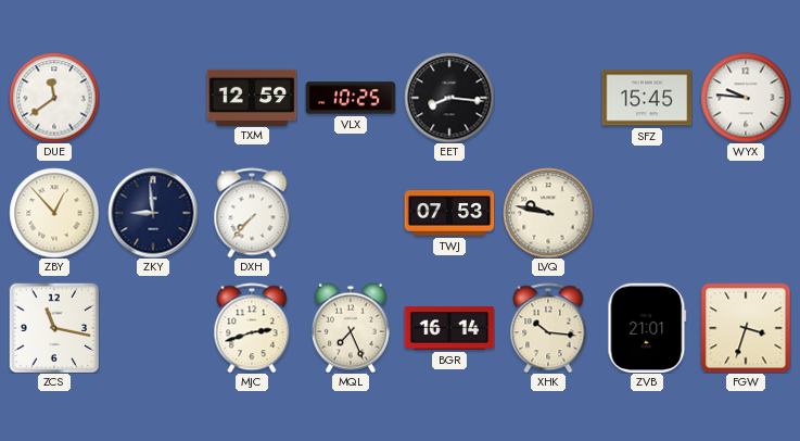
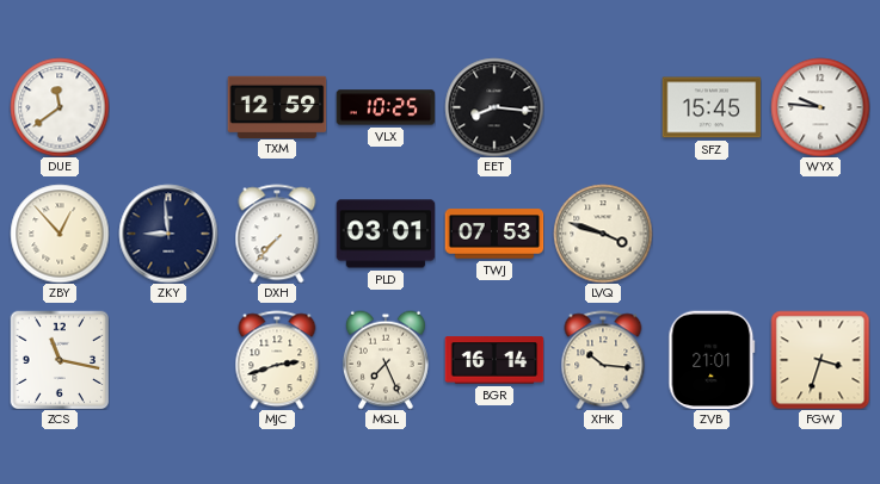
PLD: none -> 03:01 (386, 234)
LVQ: 9:47 -> 3:48 (603, 234)
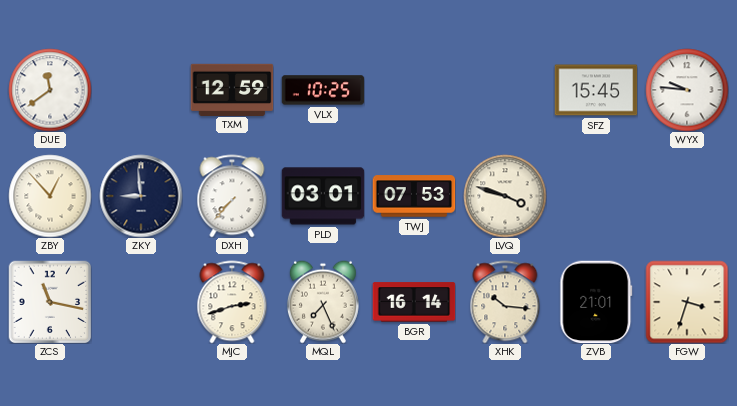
EET: 8:16 -> none (494, 107)
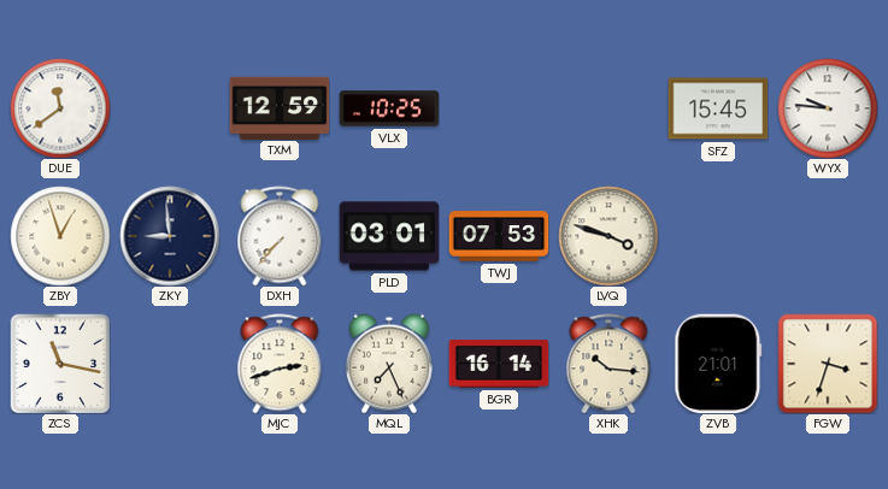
ZBY: 12:53 -> 12:57 (60, 236)
